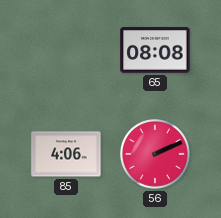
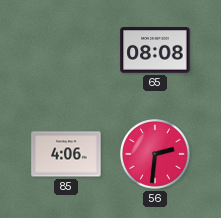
56: 2:11 -> 2:31 (156, 155)
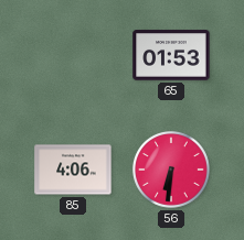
65: 08:08 -> 01:53 (171, 55)
56: 2:31 -> 6:31 (172, 171)
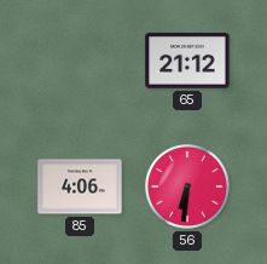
65: 01:53 -> 21:12 (187, 61)
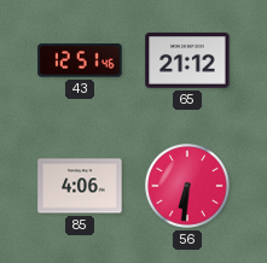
43: none -> 12:51 (80, 60)
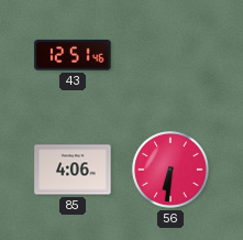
65: 21:12 -> none (187, 60)
